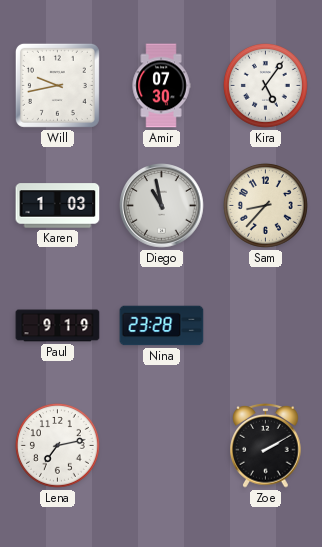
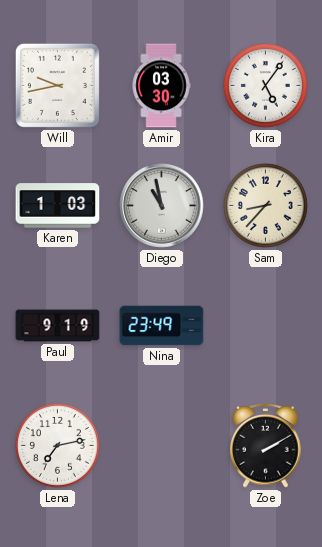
Amir: 07:30 -> 03:30 (161, 86)
Nina: 23:28 -> 23:49 (162, 326)
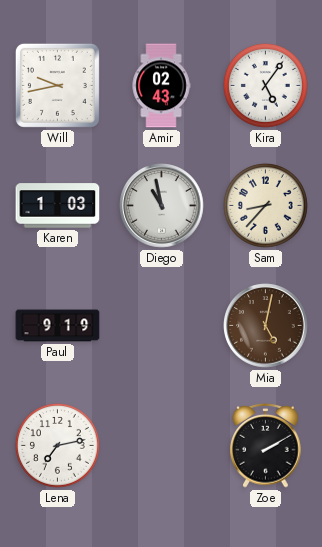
Amir: 03:30 -> 02:43 (161, 86)
Nina: 23:49 -> none (162, 326)
Mia: none -> 5:02 (266, 326)
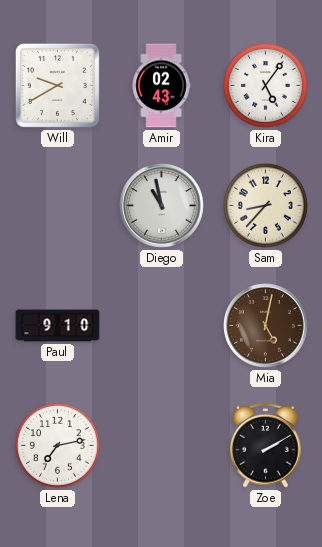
Will: 9:43 -> 9:40 (57, 85)
Karen: 1:03 -> none (58, 206)
Paul: 9:19 -> 9:10 (58, 326)
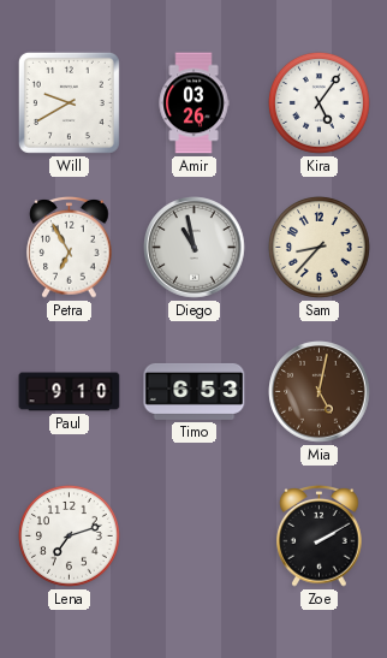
Amir: 02:43 -> 03:26 (194, 103)
Petra: none -> 6:55 (70, 248)
Timo: none -> 6:53 (195, 391)
Lena: 7:13 -> 7:12 (69, 535)
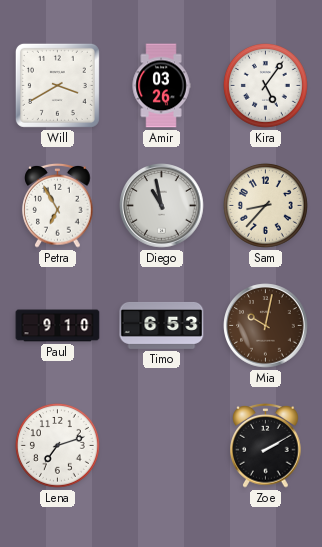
Will: 9:40 -> 3:40 (57, 85)
Mia: 5:02 -> 10:02 (266, 326)
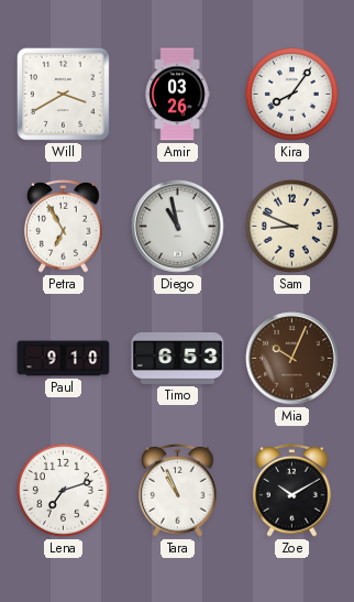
Kira: 5:06 -> 8:06 (291, 94)
Sam: 8:37 -> 8:49 (291, 226)
Mia: 10:02 -> 10:04 (292, 359)
Tara: none -> 10:56 (178, 491)
Zoe: 2:10 -> 10:10 (292, 491)
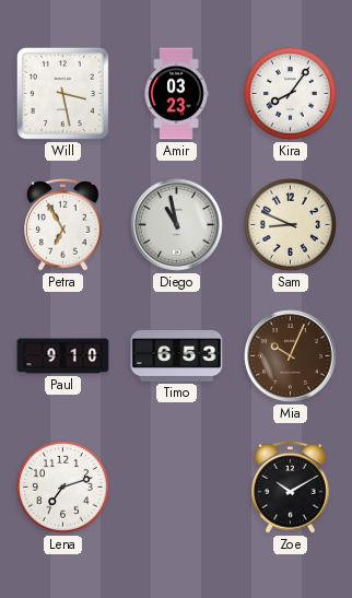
Will: 3:40 -> 3:28 (62, 93)
Amir: 03:26 -> 03:23 (176, 94)
Tara: 10:56 -> none (178, 491)
